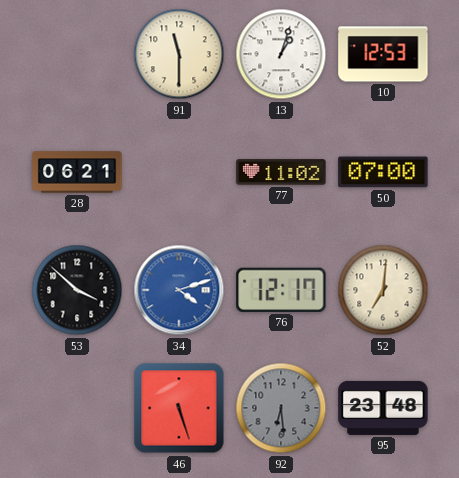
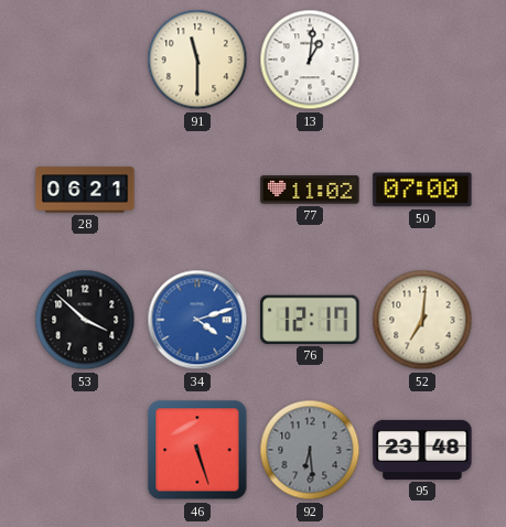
13: 1:03 -> 1:01 (310, 60)
10: 12:53 -> none (383, 54)
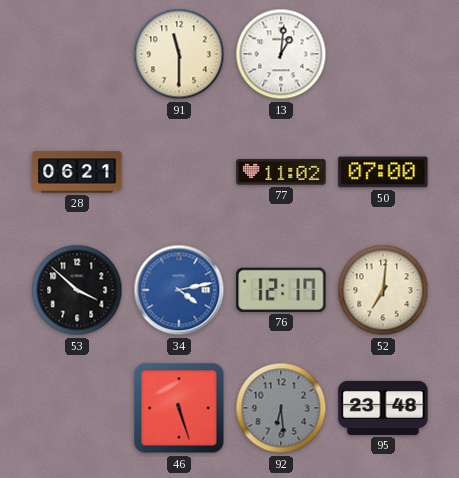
34: 4:12 -> 4:13 (179, 290)
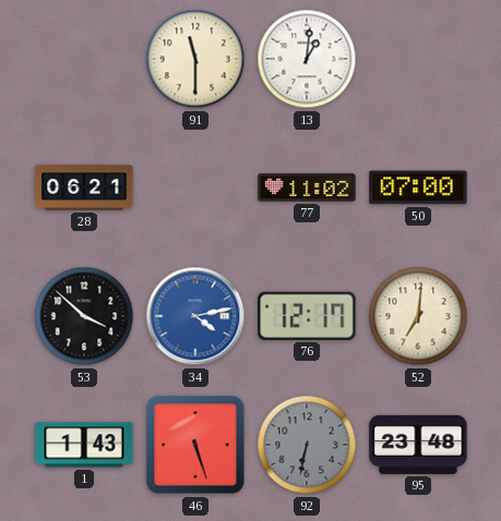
1: none -> 1:43 (84, 445)
92: 6:29 -> 6:32 (307, 445)
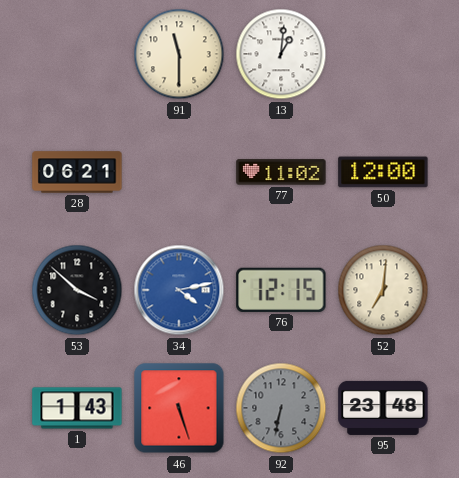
50: 07:00 -> 12:00 (383, 172)
76: 12:17 -> 12:15 (281, 290)
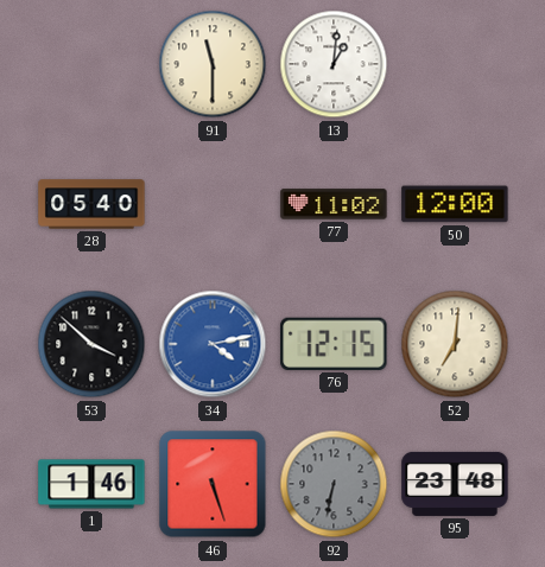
28: 06:21 -> 05:40 (91, 204)
1: 1:43 -> 1:46 (91, 484)
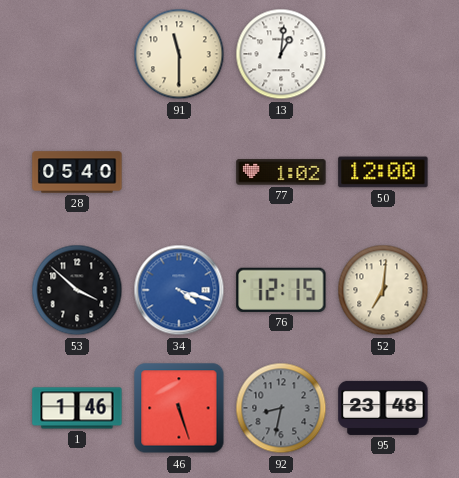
77: 11:02 -> 1:02 (281, 172)
34: 4:13 -> 4:18 (179, 290)
92: 6:32 -> 8:32 (281, 408)
